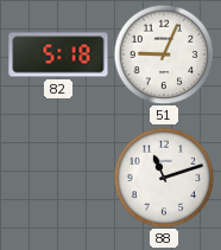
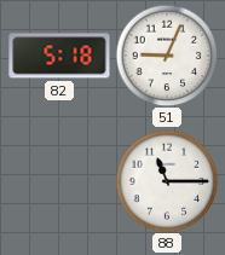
88: 11:12 -> 11:15 (167, 181)
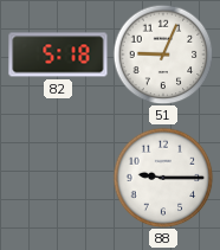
88: 11:15 -> 9:15 (163, 178)
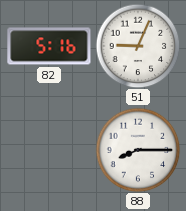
82: 5:18 -> 5:16 (49, 46)
88: 9:15 -> 8:15 (138, 150)
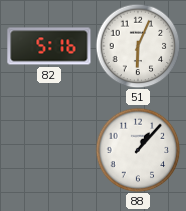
51: 9:04 -> 6:04 (138, 46)
88: 8:15 -> 1:07 (138, 150)
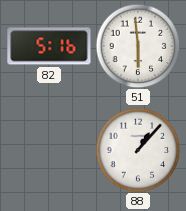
51: 6:04 -> 5:59 (138, 46)
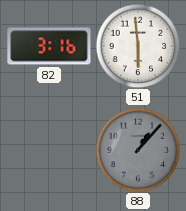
82: 5:16 -> 3:16 (49, 46)
88 dial: white -> grey (138, 150)
